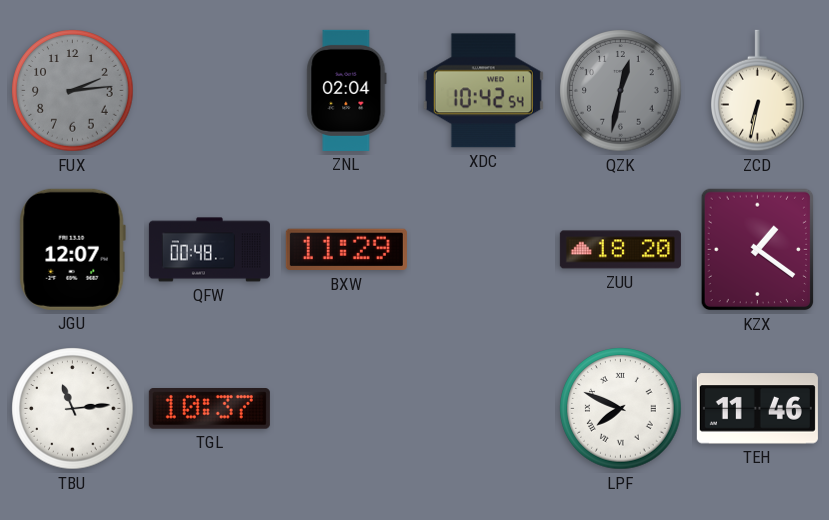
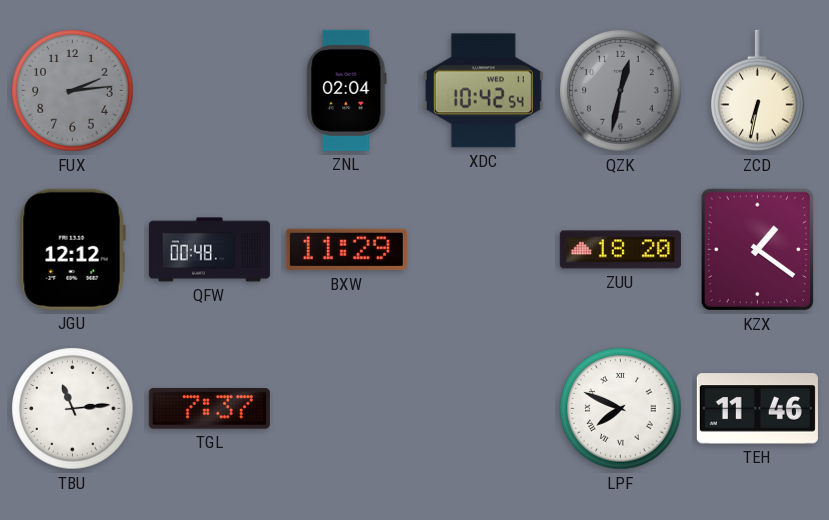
JGU: 12:07 -> 12:12 (72, 249)
TGL: 10:37 -> 7:37 (209, 409)
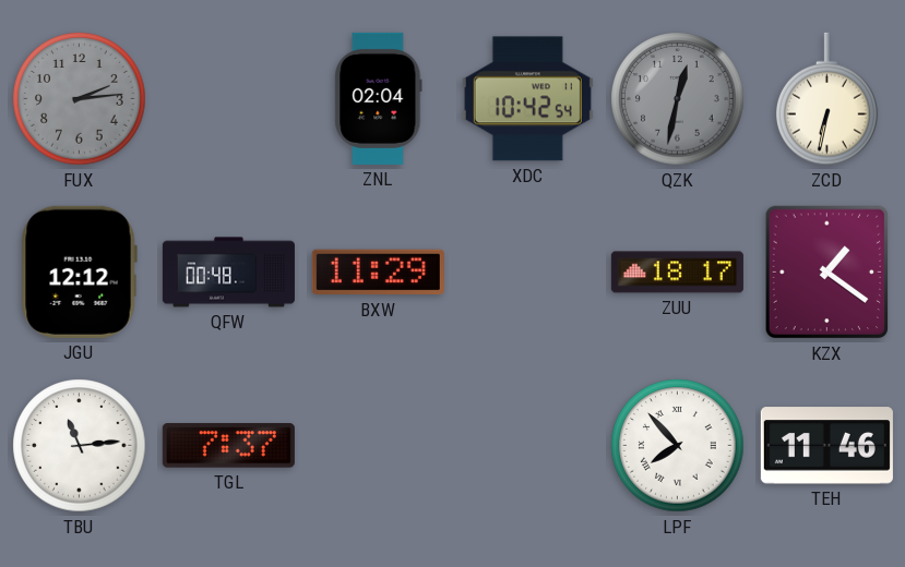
ZUU: 18:20 -> 18:17 (677, 273)
LPF: 7:49 -> 7:53 (678, 446)
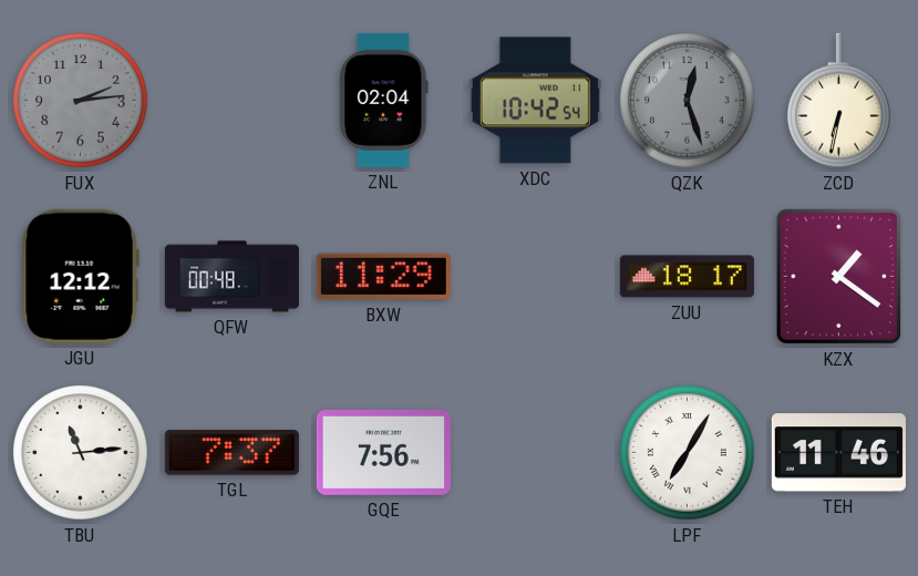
QZK: 12:32 -> 12:27 (688, 101)
GQE: none -> 7:56 (383, 452)
LPF: 7:53 -> 7:05 (688, 453)
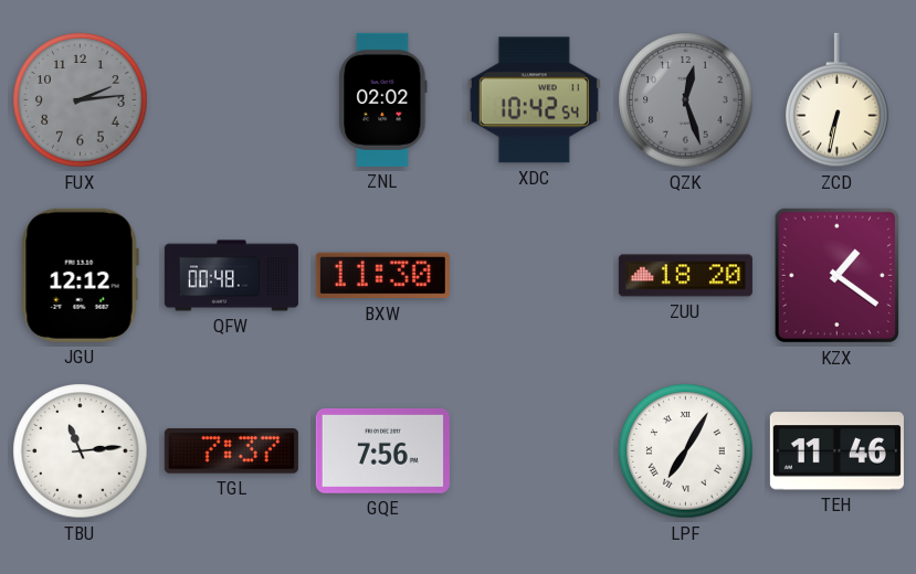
ZNL: 02:04 -> 02:02 (383, 99)
BXW: 11:29 -> 11:30 (382, 276)
ZUU: 18:17 -> 18:20 (685, 276)
